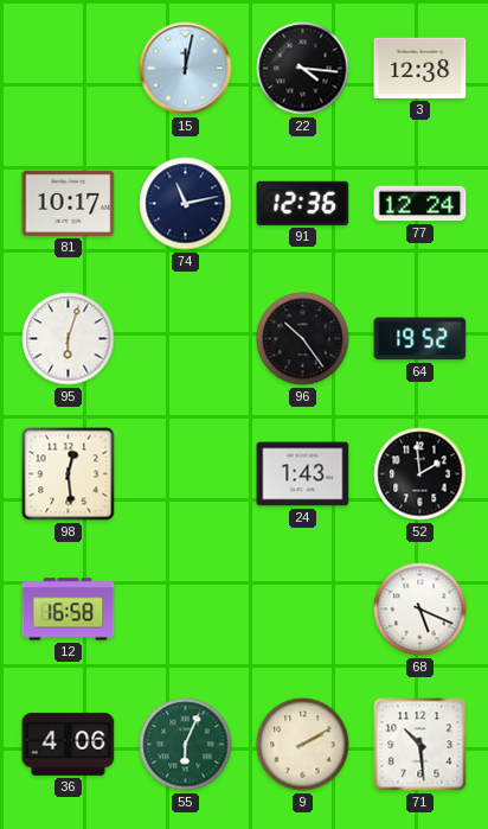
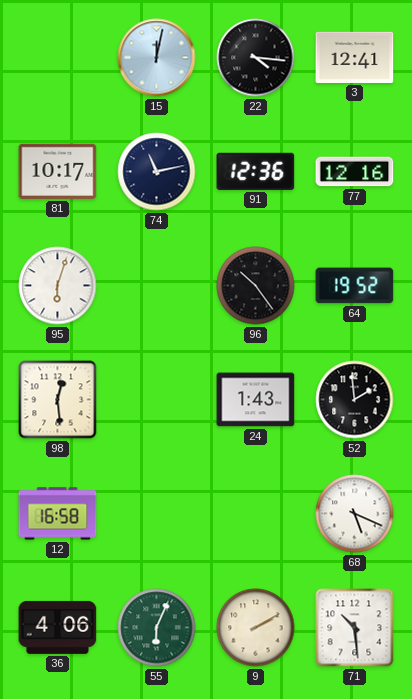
3: 12:38 -> 12:41 (355, 57)
77: 12:24 -> 12:16 (355, 172)
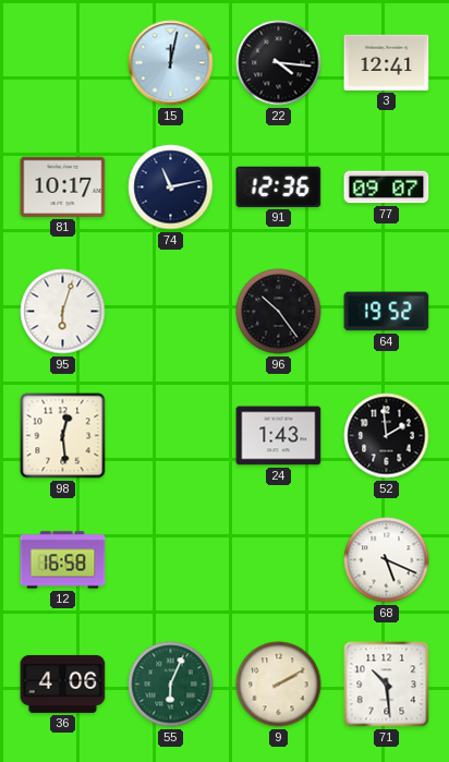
77: 12:16 -> 09:07 (387, 188)
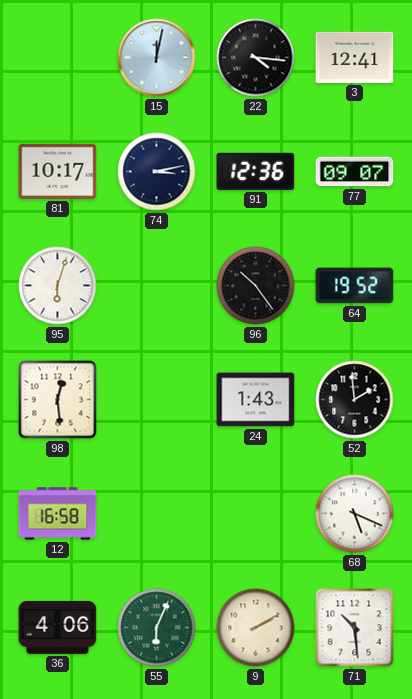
74: 11:13 -> 3:13 (157, 172)
